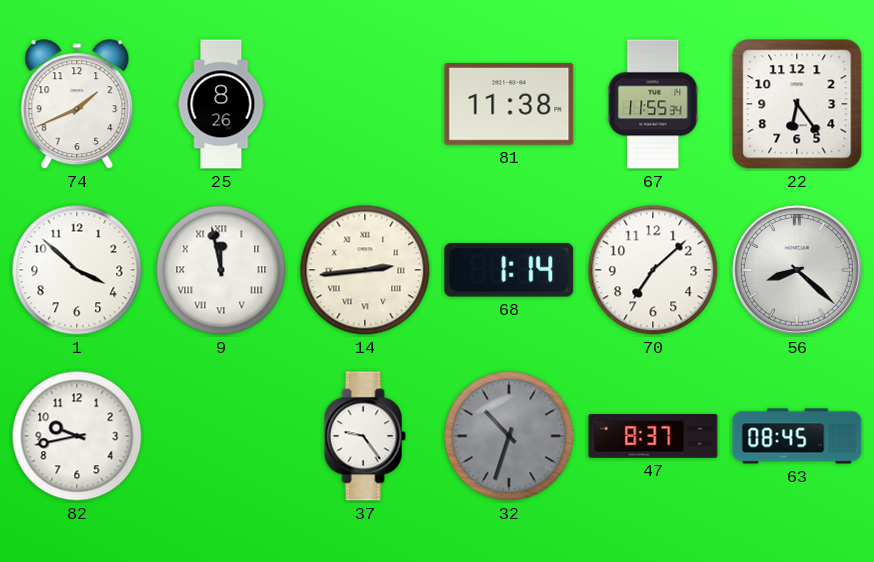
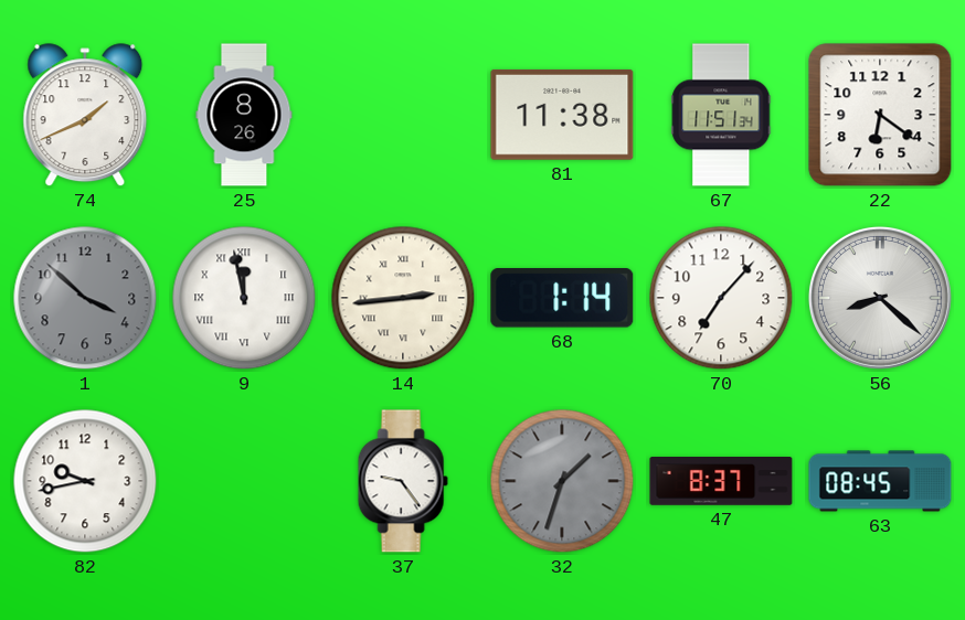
67: 11:55 -> 11:51 (721, 115)
22: 6:24 -> 6:21 (880, 115)
1 dial: white -> grey (85, 298)
70: 7:08 -> 7:07 (721, 298)
32: 10:33 -> 1:33 (562, 481)
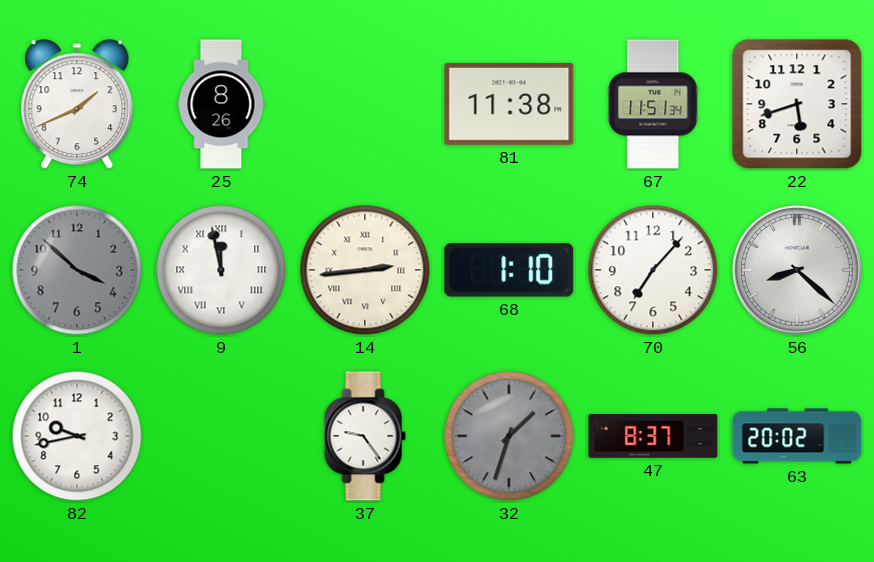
22: 6:21 -> 5:42 (797, 104)
68: 1:14 -> 1:10 (509, 270)
63: 08:45 -> 20:02 (797, 436)
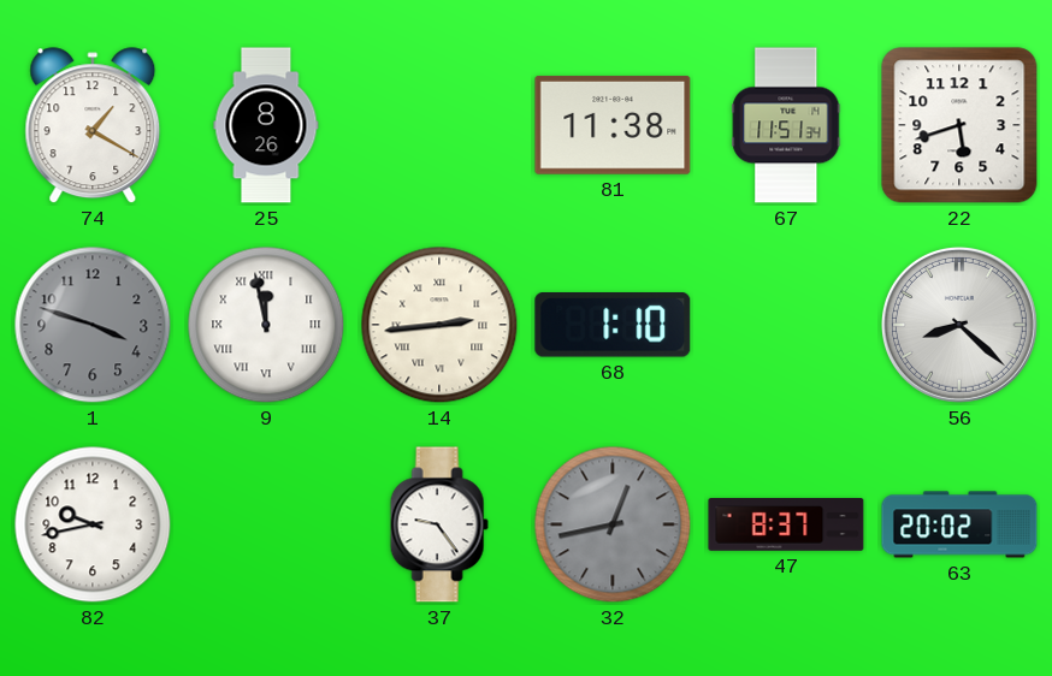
74: 1:41 -> 1:20 (93, 126)
1: 3:52 -> 3:48 (93, 325)
70: 7:07 -> none (653, 270)
32: 1:33 -> 12:43 (613, 524)
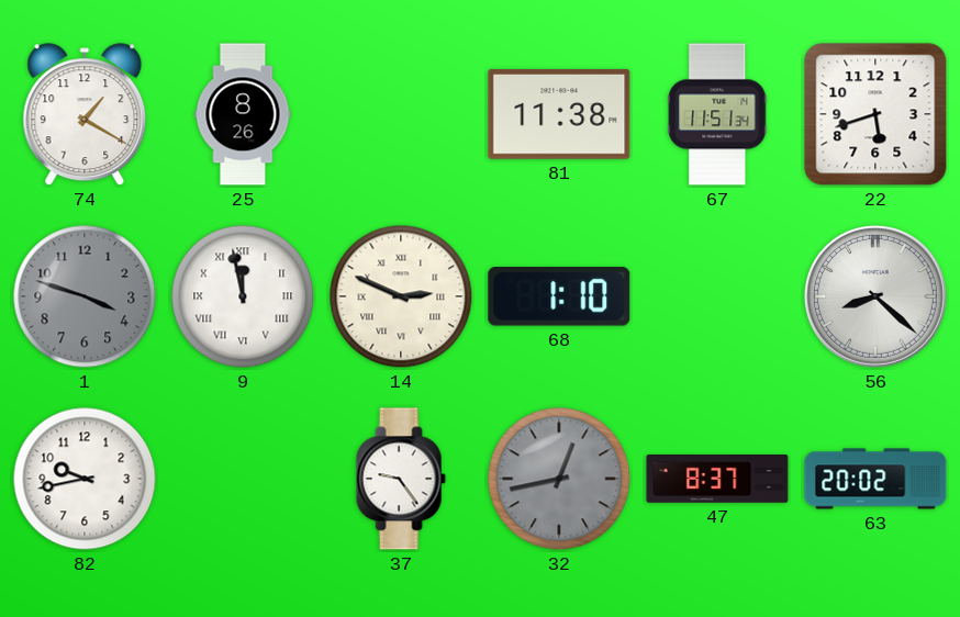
14: 2:44 -> 2:49 (401, 296)
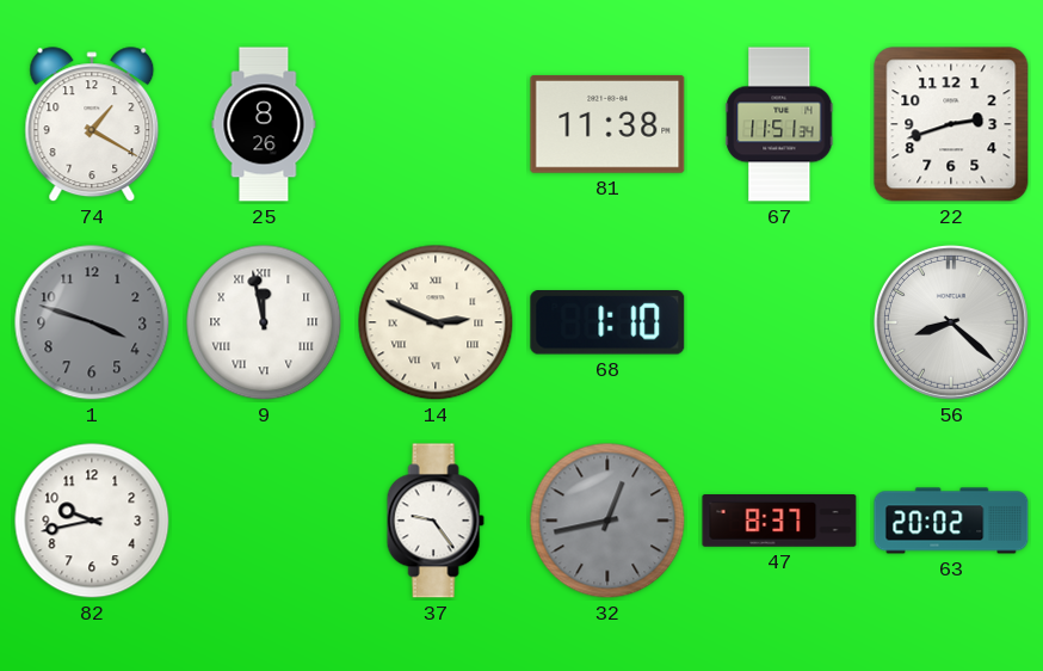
22: 5:42 -> 2:42 (951, 124)
